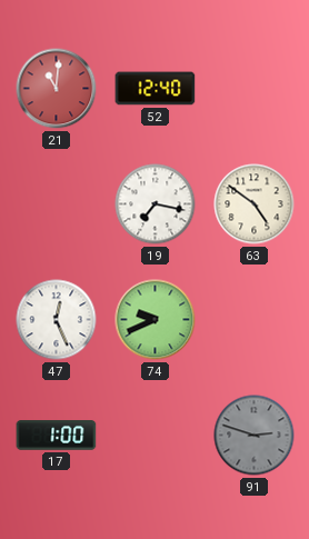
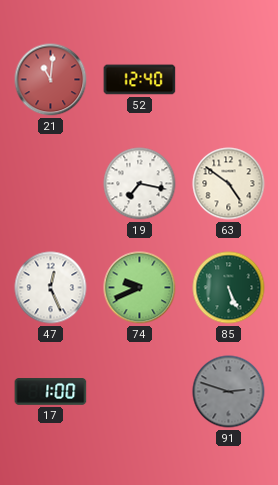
85: none -> 5:26 (229, 288)
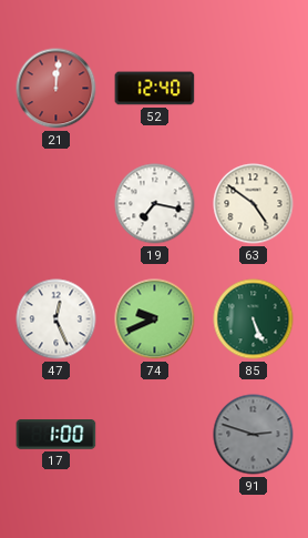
21: 11:01 -> 12:01 (57, 89)
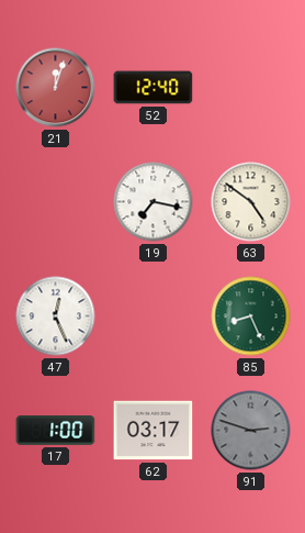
21: 12:01 -> 12:03 (56, 88)
74: 9:41 -> none (155, 319)
85: 5:26 -> 8:26 (251, 317)
62: none -> 03:17 (154, 431)
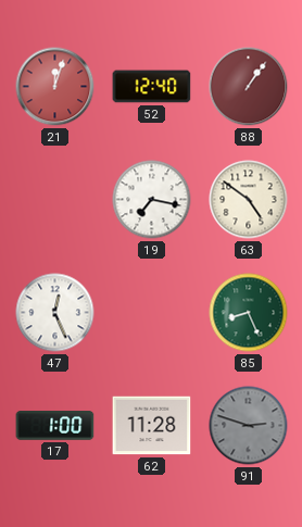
88: none -> 1:06 (249, 87)
62: 03:17 -> 11:28 (152, 426)
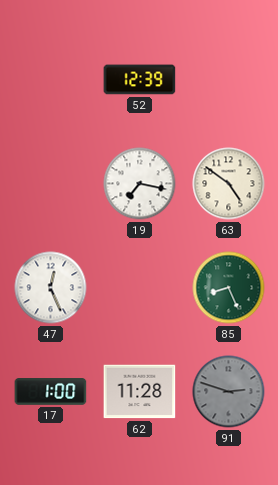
21: 12:03 -> none (55, 87)
52: 12:40 -> 12:39 (140, 80)
88: 1:06 -> none (249, 87)
